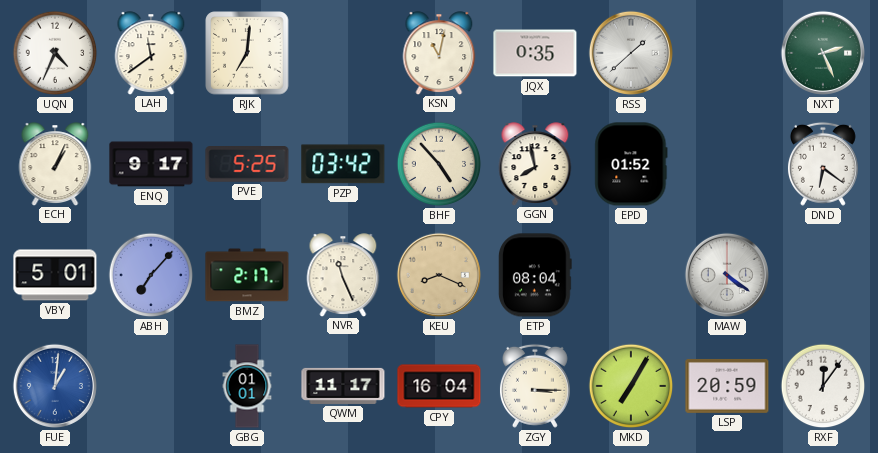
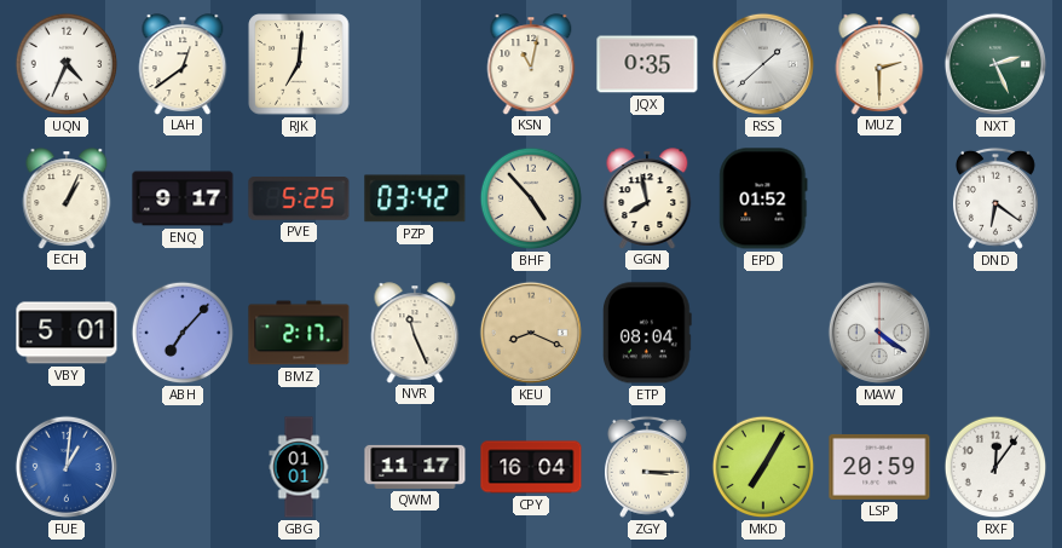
LAH: 11:39 -> 12:39 (183, 64)
MUZ: none -> 2:30 (879, 64)
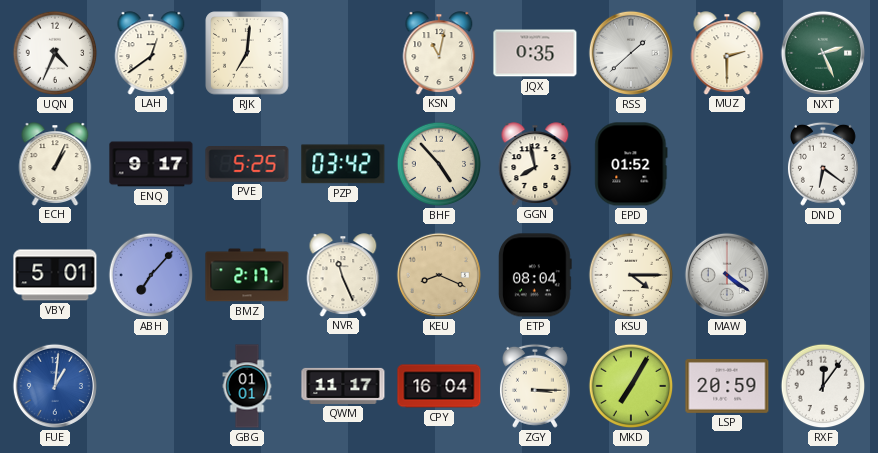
KSU: none -> 4:15 (631, 275)
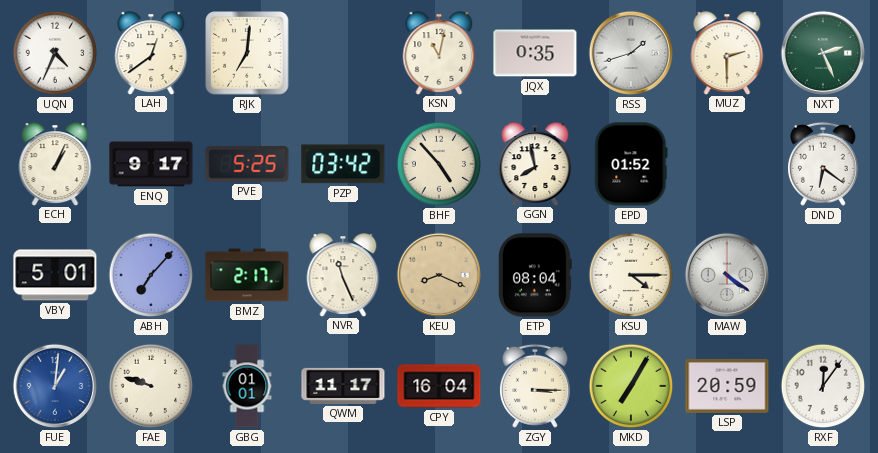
RSS: 1:38 -> 1:42 (631, 53)
FAE: none -> 9:48 (151, 386)
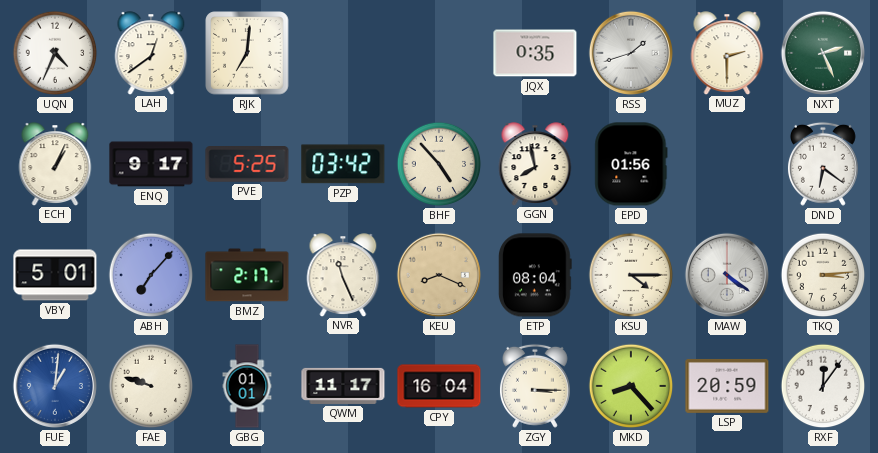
KSN: 11:02 -> none (439, 53)
EPD: 01:52 -> 01:56 (631, 164)
TKQ: none -> 3:14 (823, 275)
MKD: 7:05 -> 8:23 (631, 386)
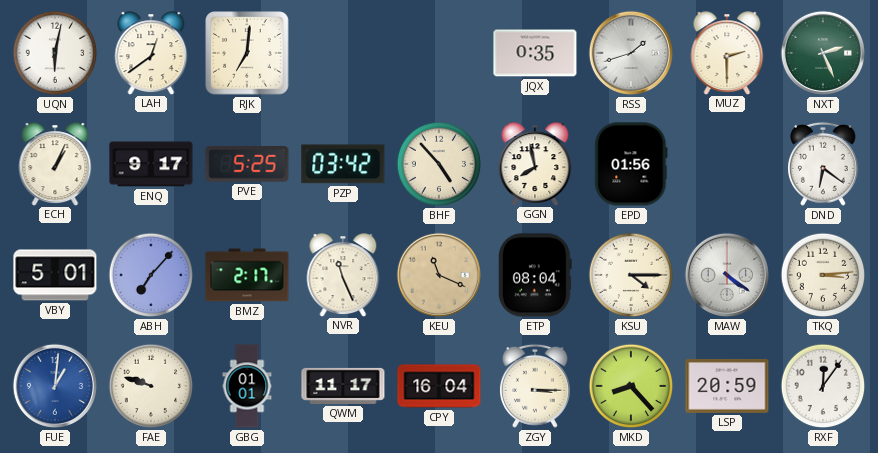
UQN: 4:34 -> 6:02 (55, 53)
KEU: 8:19 -> 11:19 (439, 275)
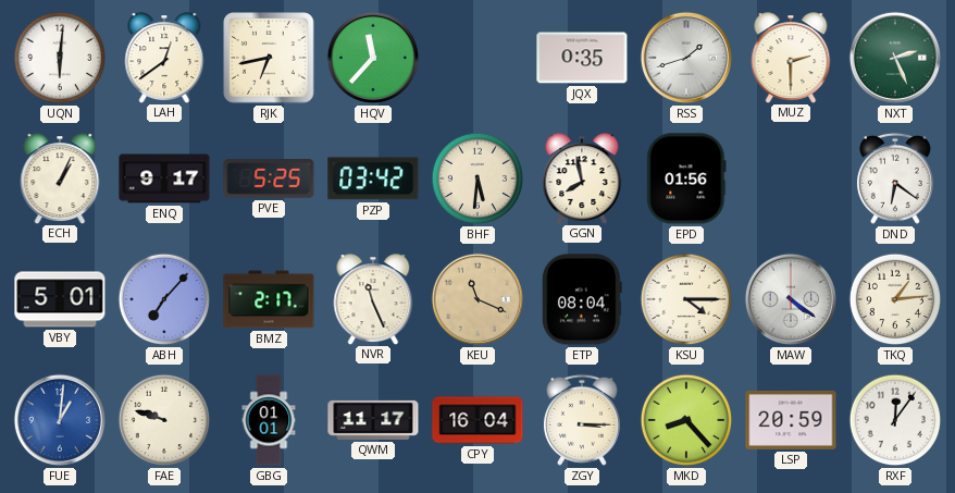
UQN: 6:02 -> 6:01 (60, 58)
RJK: 7:01 -> 6:43 (269, 58)
HQV: none -> 11:37 (373, 58)
BHF: 4:53 -> 5:31 (478, 178)
TKQ: 3:14 -> 1:14 (895, 299)
